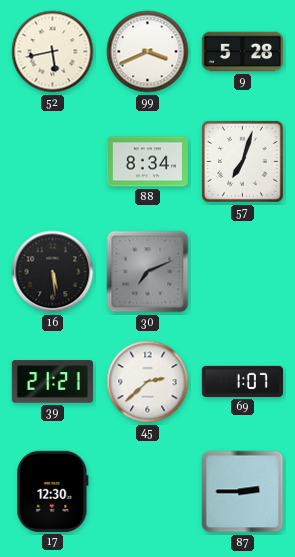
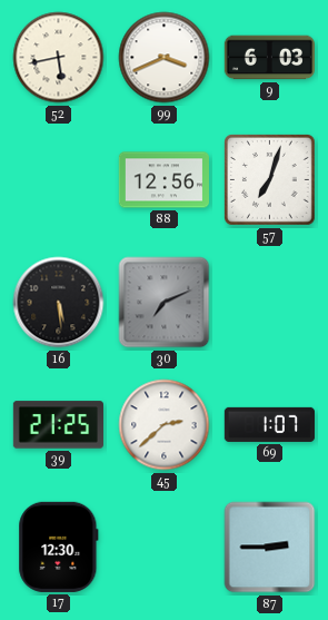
9: 5:28 -> 6:03 (269, 58)
88: 8:34 -> 12:56 (163, 180)
39: 21:21 -> 21:25 (58, 425)
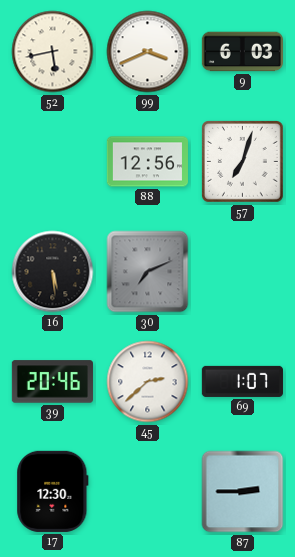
39: 21:25 -> 20:46 (52, 382)
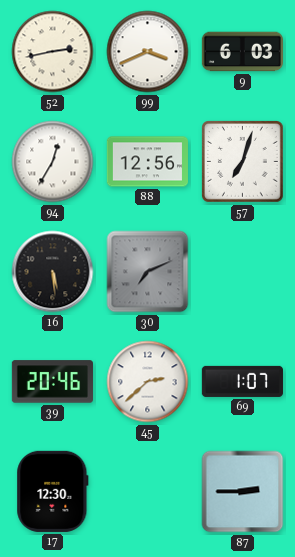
52: 5:43 -> 2:43 (53, 52)
94: none -> 12:35 (53, 162)
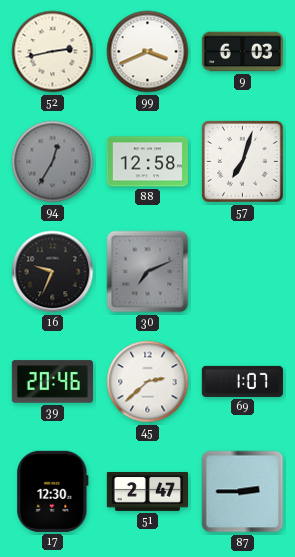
94 dial: white -> grey (53, 162)
88: 12:56 -> 12:58 (147, 162)
16: 5:29 -> 9:34 (53, 272)
51: none -> 2:47 (147, 491)
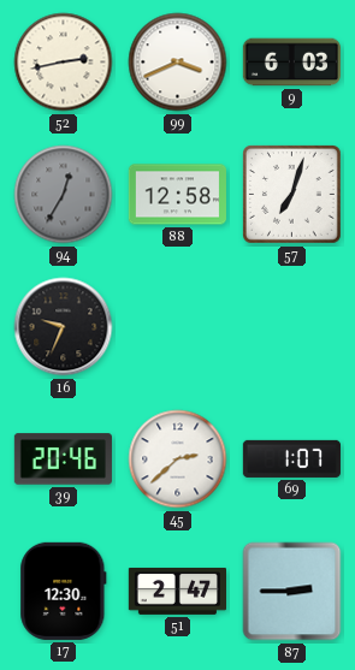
30: 7:11 -> none (148, 272)
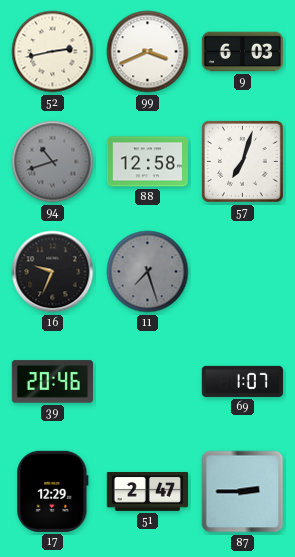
94: 12:35 -> 10:42 (53, 162)
11: none -> 7:27 (148, 272)
45: 2:38 -> none (178, 459)
17: 12:30 -> 12:29 (53, 491)
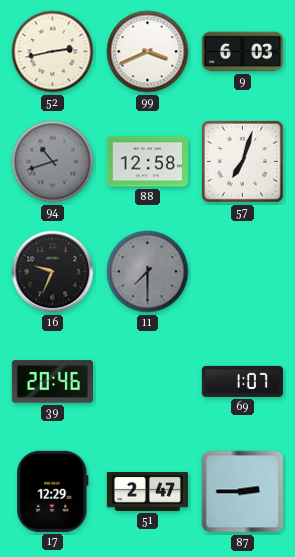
11: 7:27 -> 7:30 (148, 272)
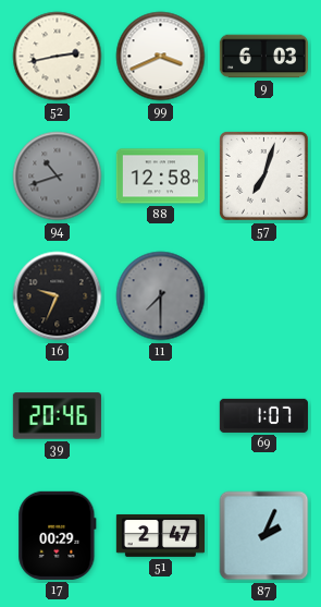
17: 12:29 -> 00:29 (58, 535)
87: 2:45 -> 2:04 (264, 536)
